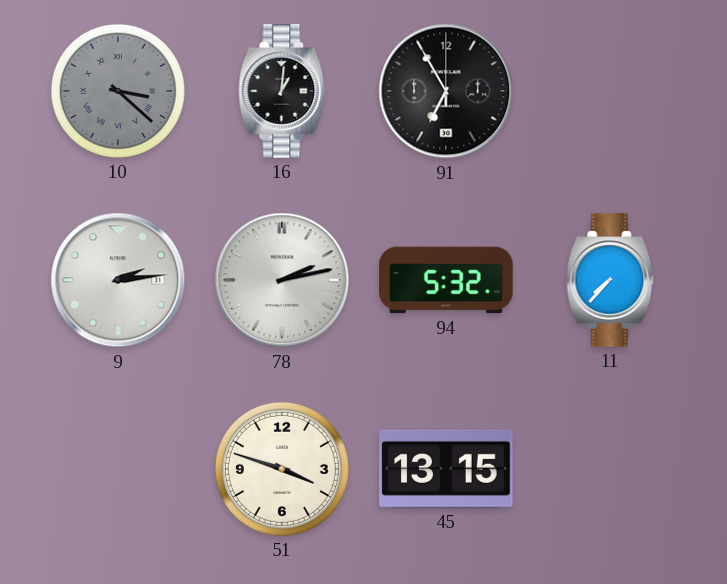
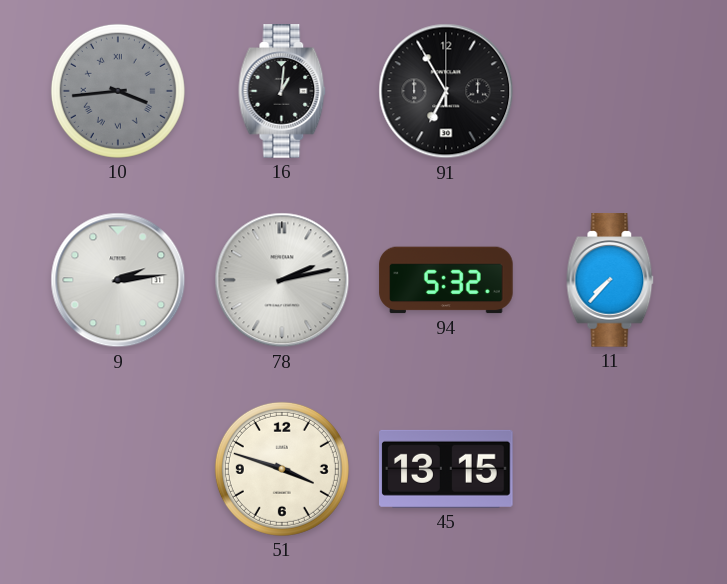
10: 3:22 -> 3:44 (118, 91)
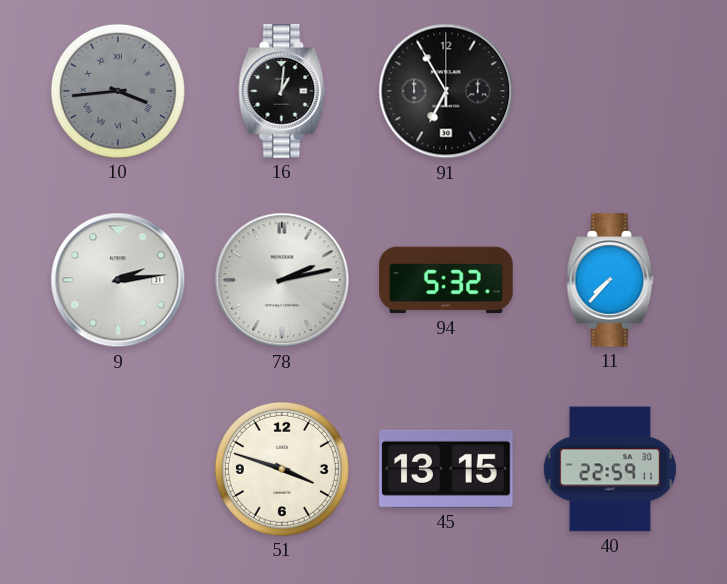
40: none -> 22:59 (610, 469)
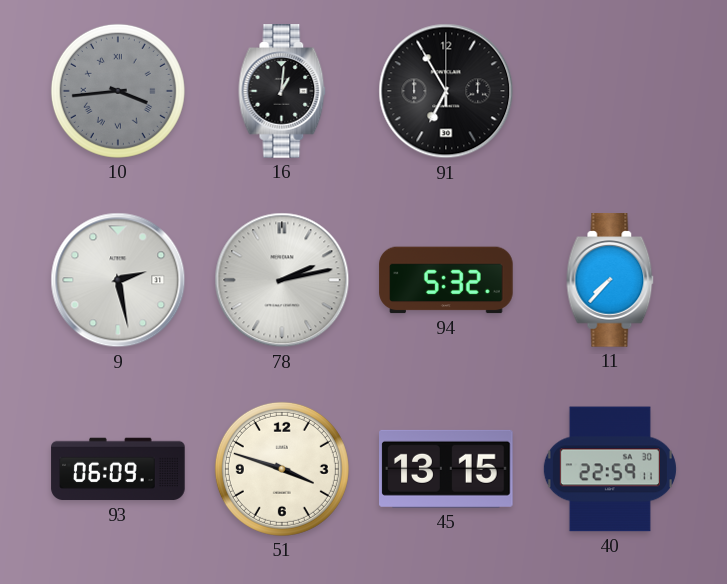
9: 2:14 -> 2:28 (118, 280)
93: none -> 06:09 (118, 469)
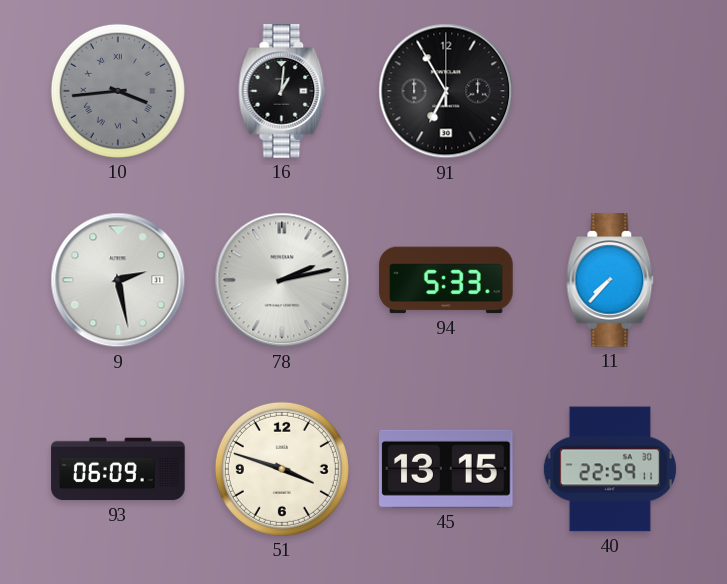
94: 5:32 -> 5:33 (446, 280)
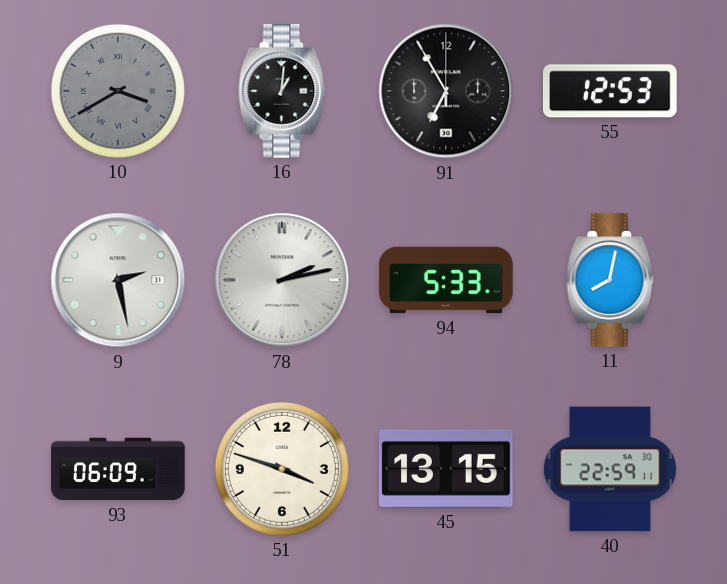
10: 3:44 -> 3:40 (118, 91)
55: none -> 12:53 (611, 91)
11: 7:37 -> 8:02 (610, 280)
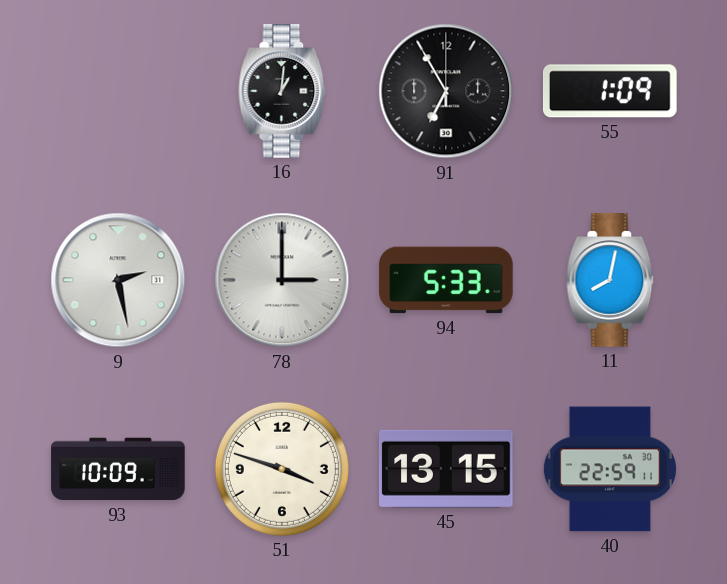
10: 3:40 -> none (118, 91)
55: 12:53 -> 1:09 (611, 91)
78: 2:13 -> 3:00 (282, 280)
93: 06:09 -> 10:09 (118, 469)
